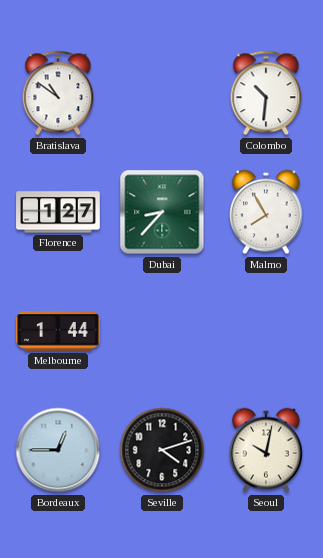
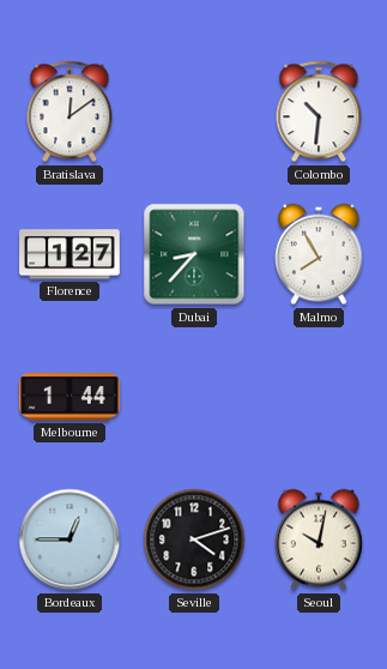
Bratislava: 10:51 -> 12:09 (69, 111)
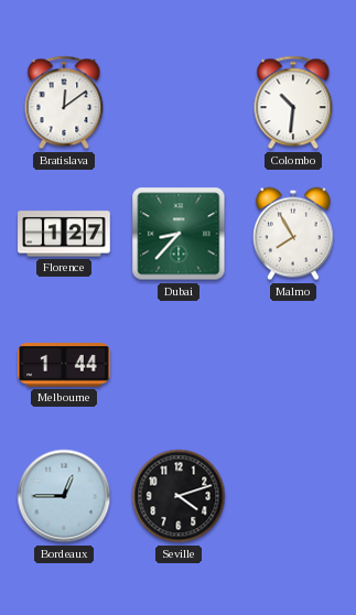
Seoul: 10:02 -> none (320, 540)
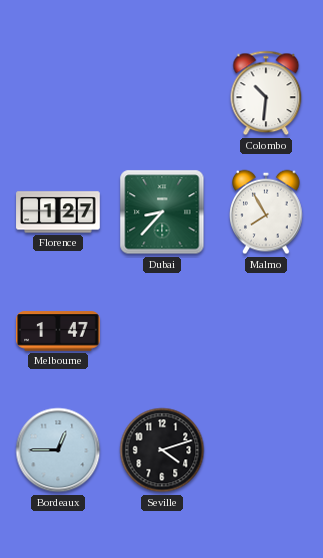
Bratislava: 12:09 -> none (64, 102)
Melbourne: 1:44 -> 1:47 (58, 331)
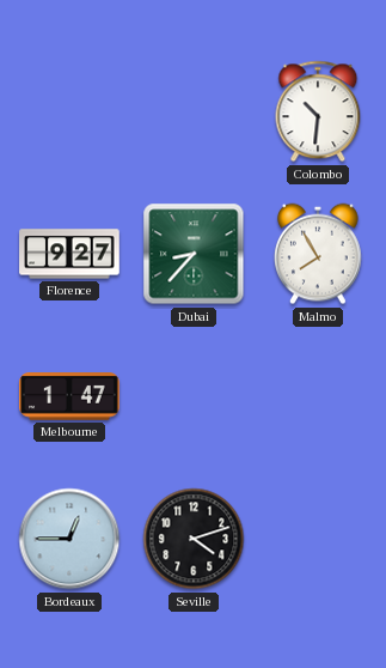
Florence: 1:27 -> 9:27 (69, 254)
